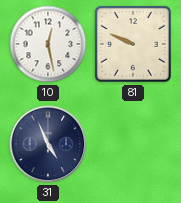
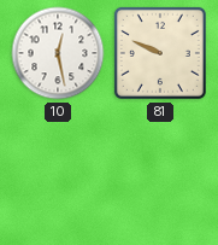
31: 4:56 -> none (48, 144)
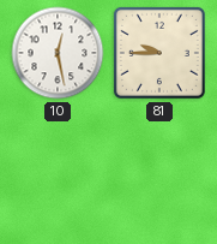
81: 9:49 -> 9:45 (159, 53)
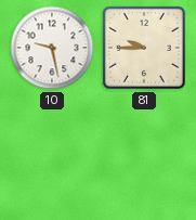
10: 12:28 -> 9:28 (52, 48)
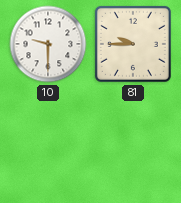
10: 9:28 -> 9:30 (48, 44)
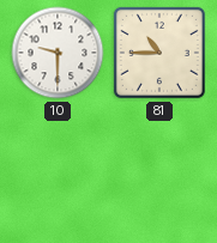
81: 9:45 -> 10:45 (159, 53)
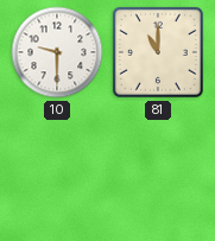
81: 10:45 -> 11:00 (158, 52)
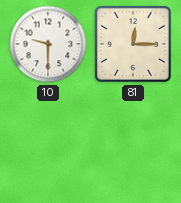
81: 11:00 -> 12:15 (133, 44)
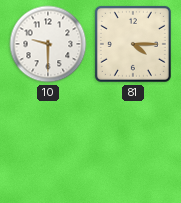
81: 12:15 -> 4:15 (133, 44)
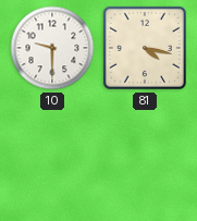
81: 4:15 -> 4:17 (145, 48)
